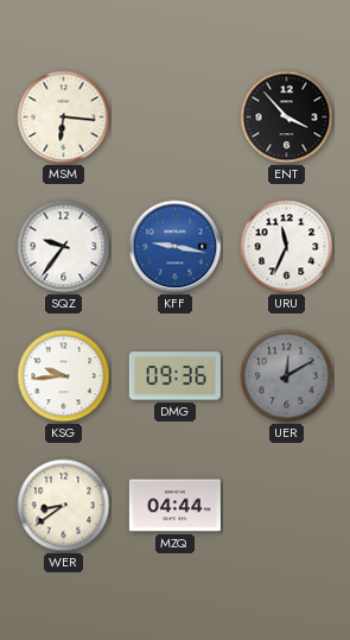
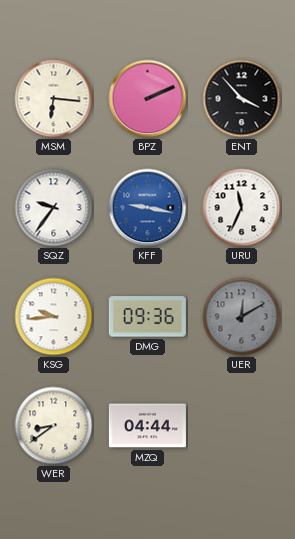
BPZ: none -> 2:11 (148, 99)
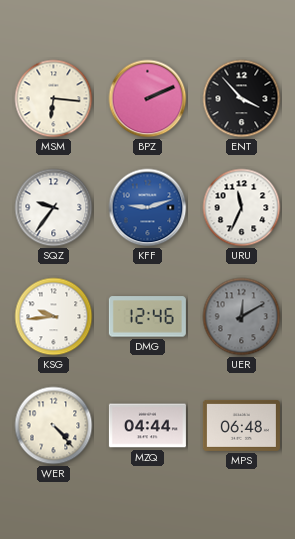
KFF: 9:17 -> 9:12 (148, 208)
DMG: 09:36 -> 12:46 (147, 317)
WER: 8:39 -> 4:23 (54, 426)
MPS: none -> 06:48 (241, 425)
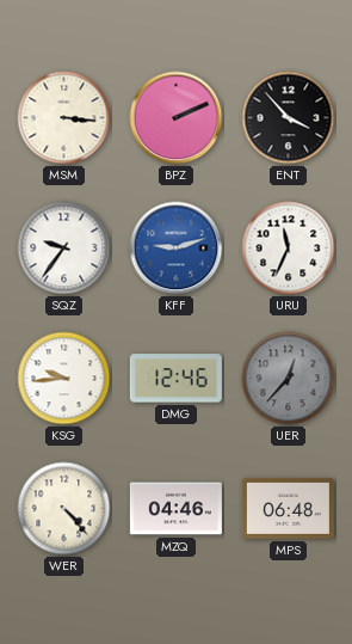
MSM: 6:16 -> 3:16 (64, 118)
UER: 12:10 -> 12:37 (289, 379)
MZQ: 04:44 -> 04:46 (175, 509)
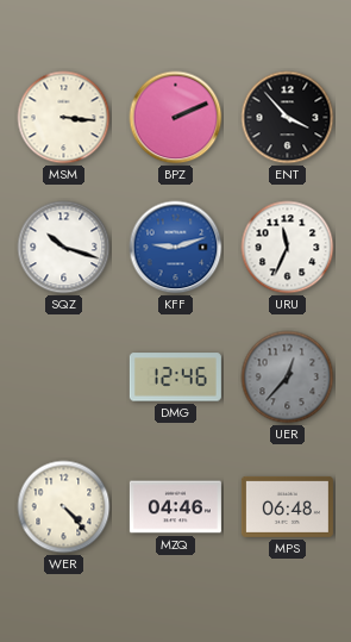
SQZ: 9:36 -> 10:18 (64, 248)
KSG: 9:44 -> none (64, 379)
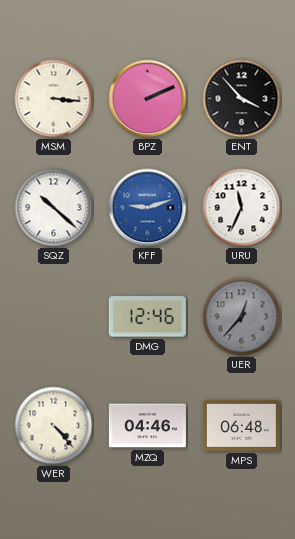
SQZ: 10:18 -> 10:22 (54, 208)
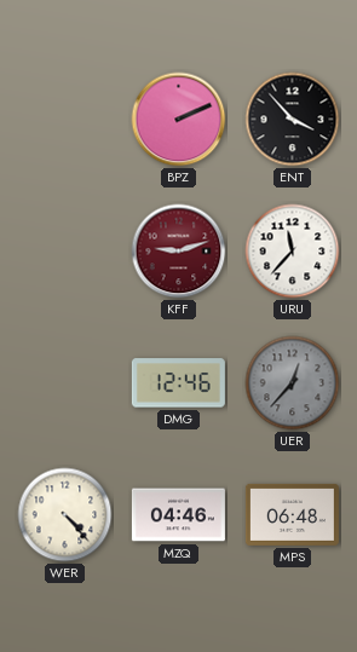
MSM: 3:16 -> none (54, 99)
SQZ: 10:22 -> none (54, 208)
KFF dial: blue -> burgundy (179, 252)
URU: 11:34 -> 11:37 (293, 252)
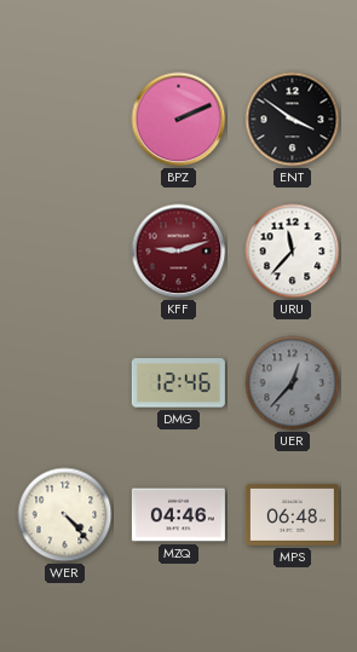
ENT: 3:53 -> 3:51 (293, 120)
